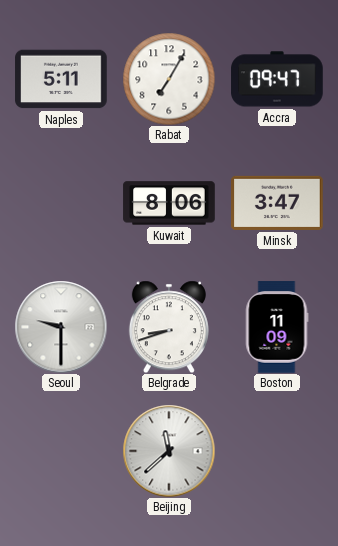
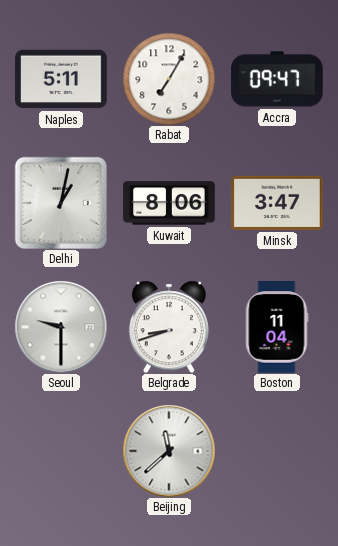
Delhi: none -> 1:02 (61, 203)
Boston: 11:09 -> 11:04 (277, 327)
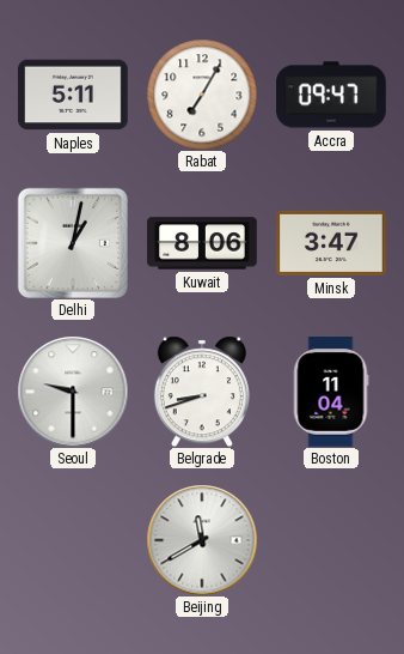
Beijing: 11:38 -> 11:40 (202, 540)
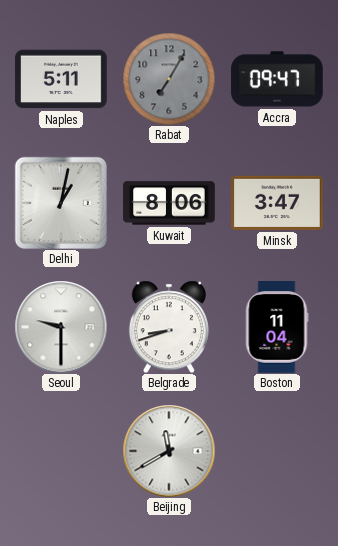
Rabat dial: white -> grey (169, 79)
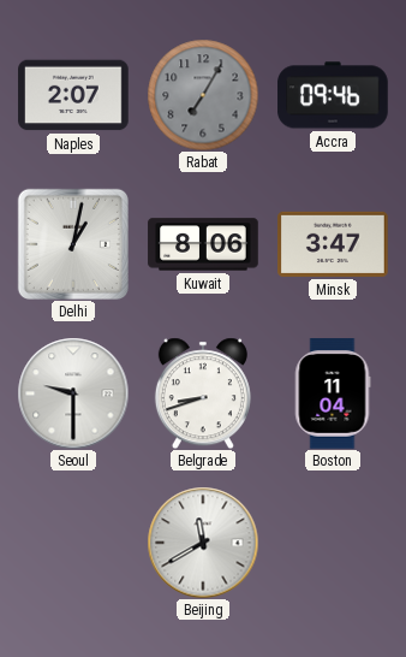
Naples: 5:11 -> 2:07 (73, 95)
Accra: 09:47 -> 09:46 (333, 95)
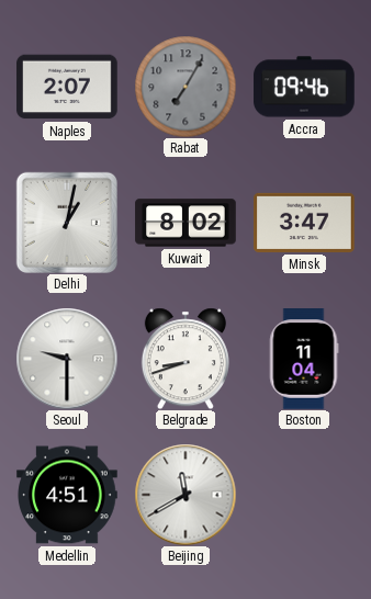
Kuwait: 8:06 -> 8:02 (185, 223)
Medellin: none -> 4:51 (67, 495)
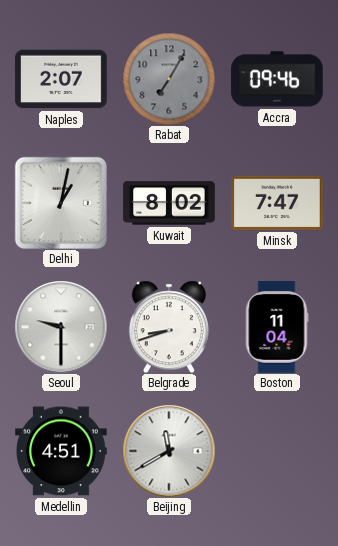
Minsk: 3:47 -> 7:47 (277, 203)
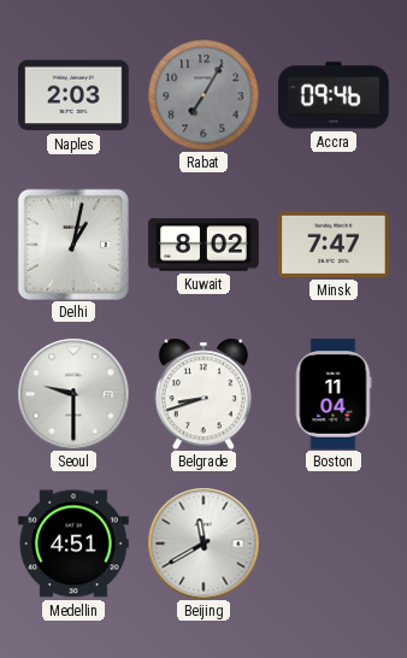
Naples: 2:07 -> 2:03 (73, 95)
